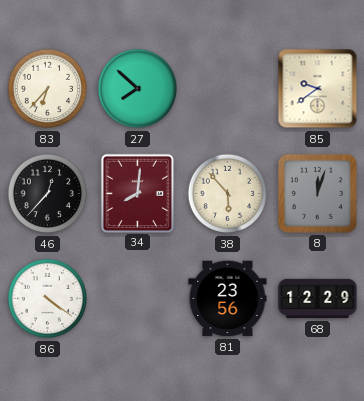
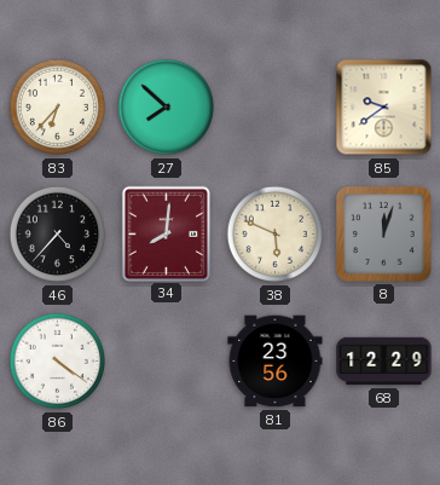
46: 12:37 -> 4:37 (58, 235)
38: 5:53 -> 5:49 (276, 235)
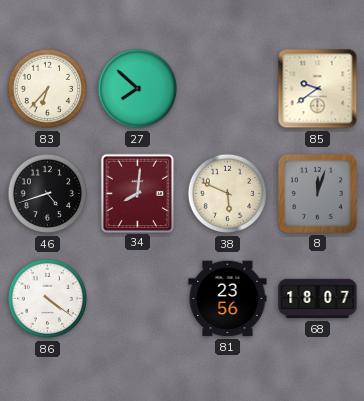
46: 4:37 -> 4:42 (48, 194)
68: 12:29 -> 18:07 (318, 299)
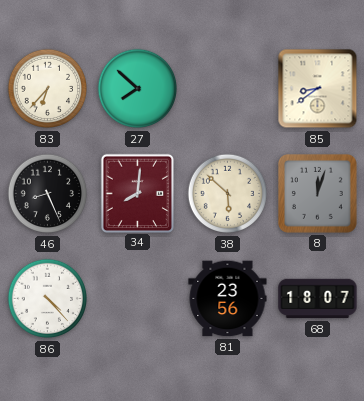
85: 9:39 -> 8:39 (318, 89)
46: 4:42 -> 8:26 (48, 194)
38: 5:49 -> 5:52 (228, 194)
86: 4:21 -> 4:23 (48, 299)
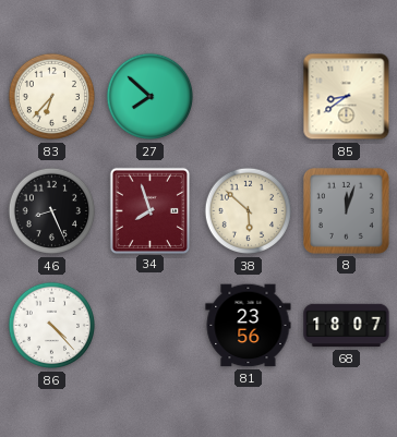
34: 8:01 -> 7:57 (149, 210)
